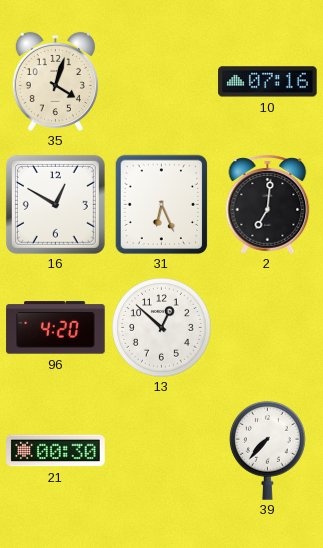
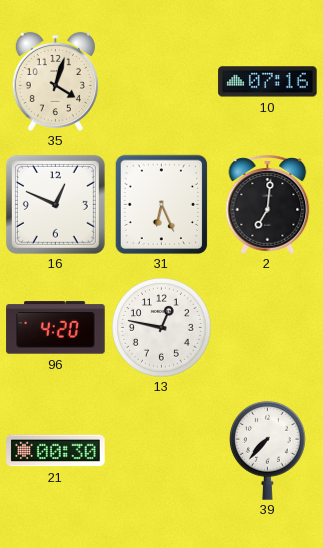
16: 12:50 -> 12:49 (55, 204)
13: 12:52 -> 12:47 (162, 328)
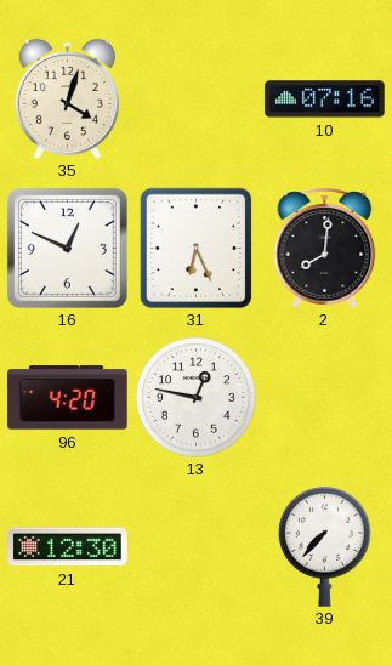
2: 7:01 -> 8:01 (325, 248)
21: 00:30 -> 12:30 (68, 547)
